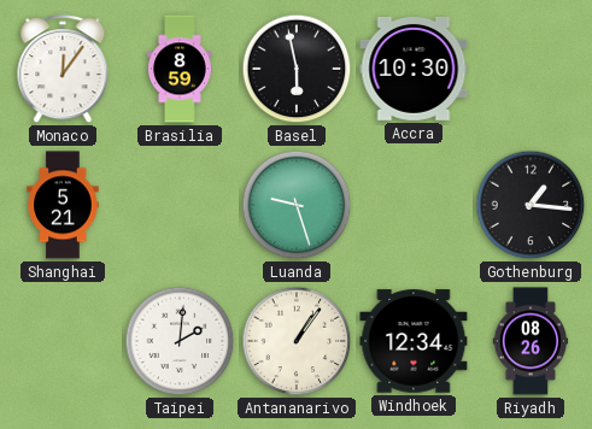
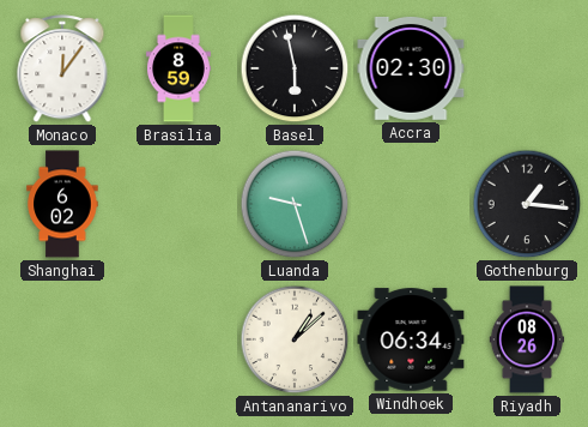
Accra: 10:30 -> 02:30 (411, 68)
Shanghai: 5:21 -> 6:02 (62, 204)
Taipei: 2:01 -> none (180, 341)
Antananarivo: 1:06 -> 1:08 (295, 339)
Windhoek: 12:34 -> 06:34 (411, 339)
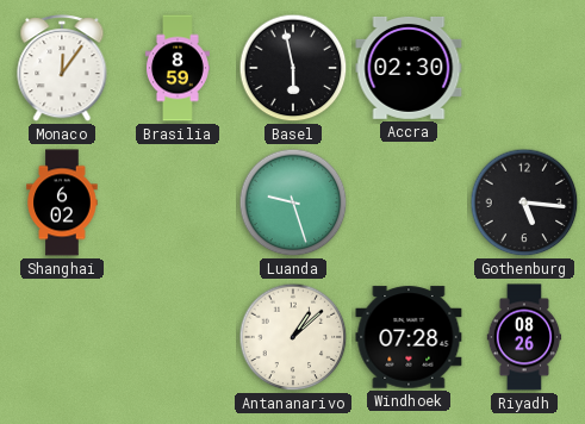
Gothenburg: 1:16 -> 5:16 (524, 202)
Windhoek: 06:34 -> 07:28 (409, 337)
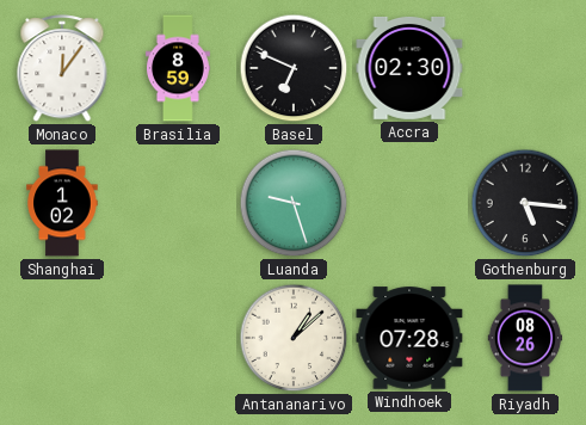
Basel: 5:58 -> 6:49 (294, 68)
Shanghai: 6:02 -> 1:02 (62, 203)
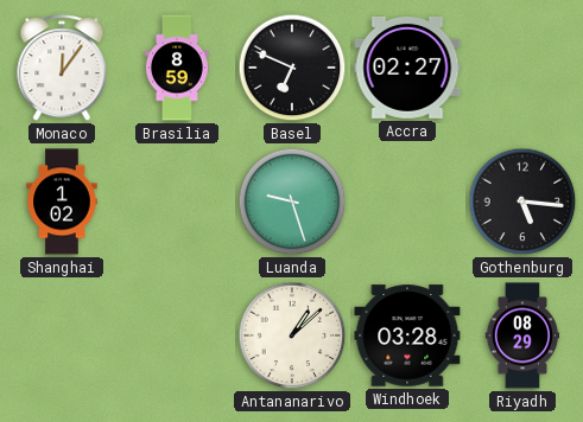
Accra: 02:30 -> 02:27 (407, 68)
Windhoek: 07:28 -> 03:28 (407, 335)
Riyadh: 08:26 -> 08:29 (522, 335)
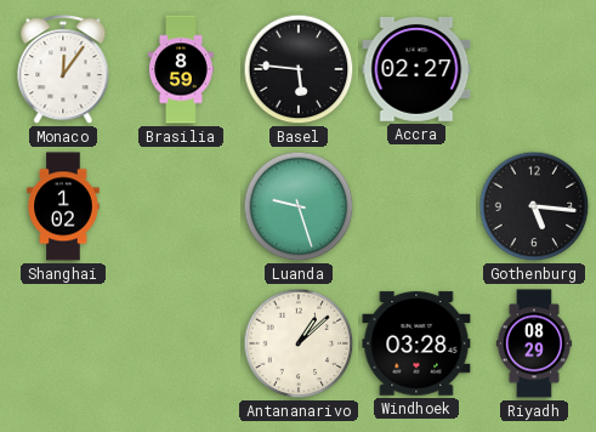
Basel: 6:49 -> 5:46 (299, 69)
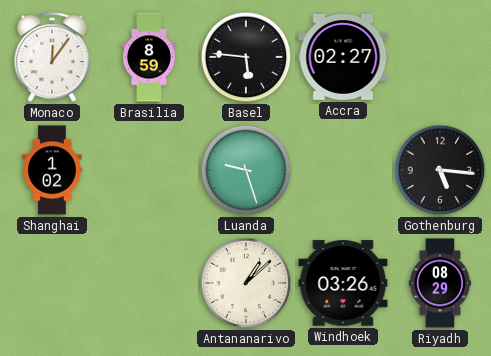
Windhoek: 03:28 -> 03:26 (343, 283)
